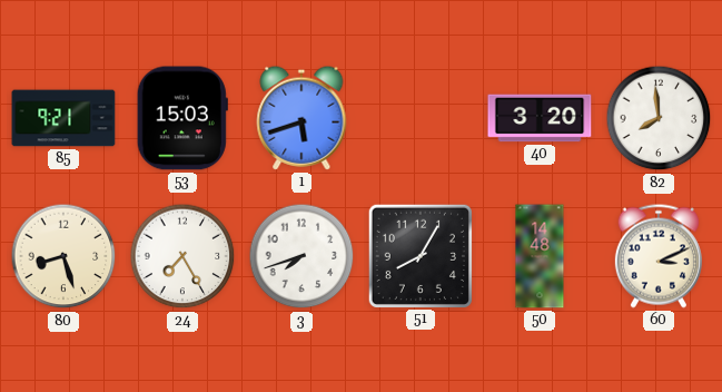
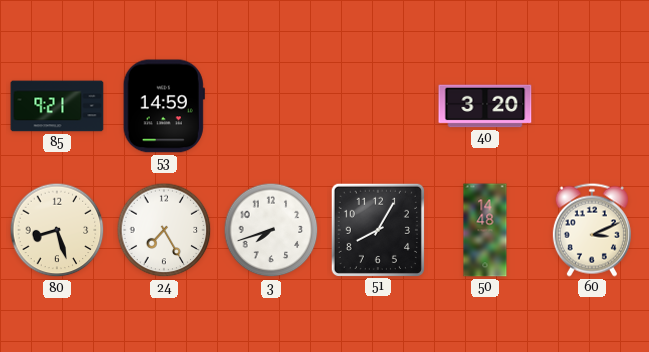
53: 15:03 -> 14:59 (164, 106)
1: 5:42 -> none (301, 118)
82: 7:59 -> none (659, 118)
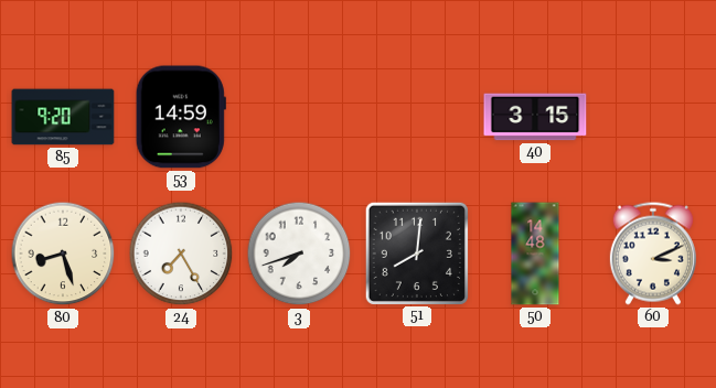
85: 9:21 -> 9:20 (63, 117)
40: 3:20 -> 3:15 (535, 117)
51: 8:05 -> 8:01 (416, 252)
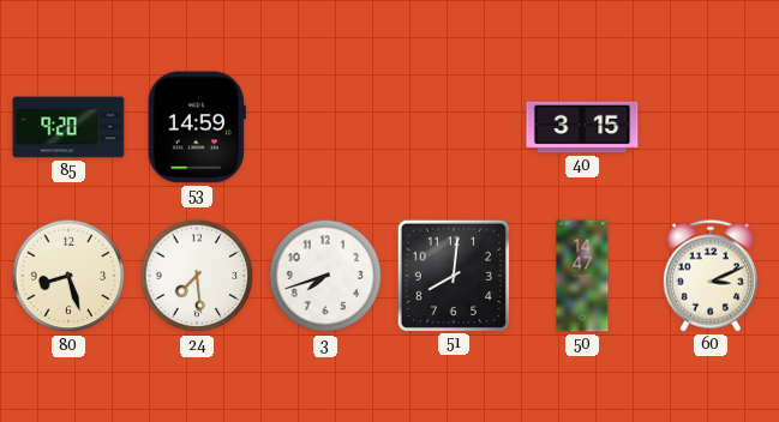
24: 7:25 -> 7:29 (197, 276)
50: 14:48 -> 14:47 (582, 276)
